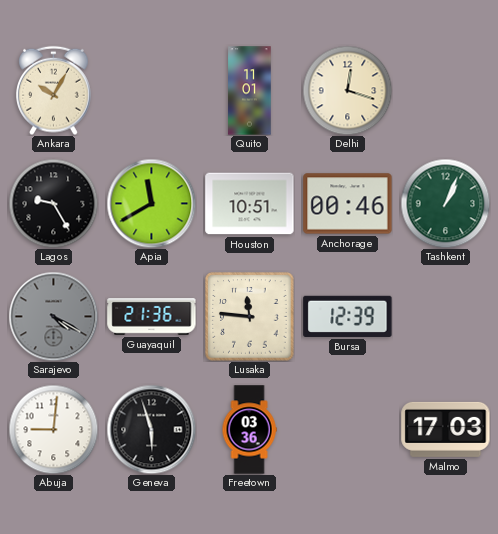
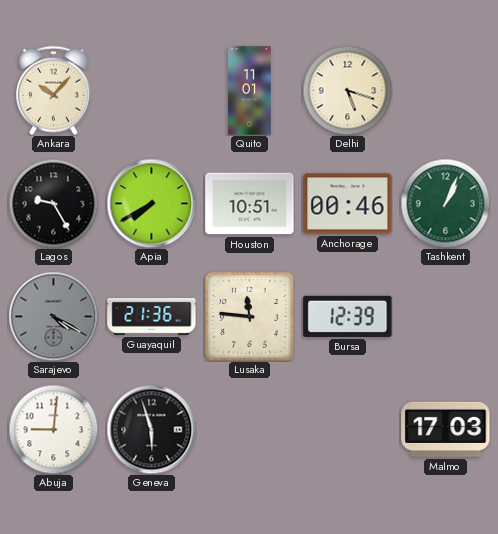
Ankara: 10:05 -> 10:07 (54, 90)
Delhi: 12:18 -> 5:18 (347, 90)
Apia: 11:40 -> 7:40 (151, 203)
Freetown: 03:36 -> none (249, 430)
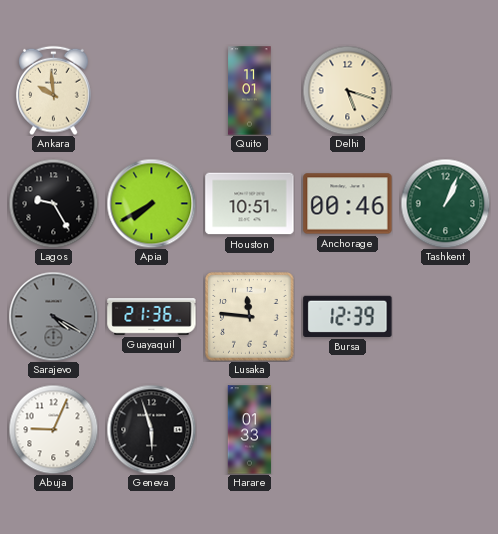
Ankara: 10:07 -> 9:59 (54, 90)
Abuja: 9:01 -> 9:04 (53, 429)
Harare: none -> 01:33 (250, 430)
Malmo: 17:03 -> none (446, 429)
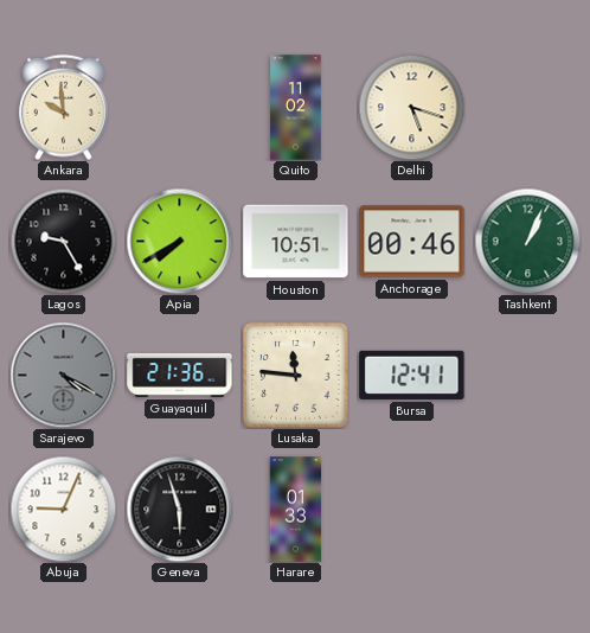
Quito: 11:01 -> 11:02 (296, 108)
Bursa: 12:39 -> 12:41 (412, 375)
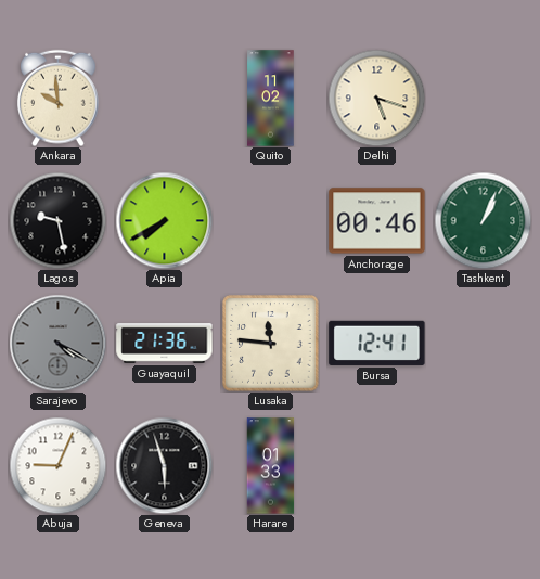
Lagos: 9:25 -> 9:28 (57, 220)
Houston: 10:51 -> none (296, 242)
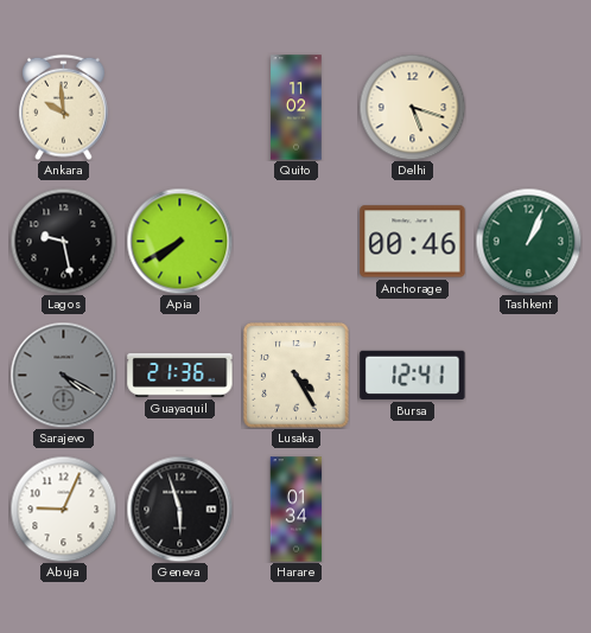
Lusaka: 11:46 -> 4:25 (297, 376)
Harare: 01:33 -> 01:34 (297, 510)
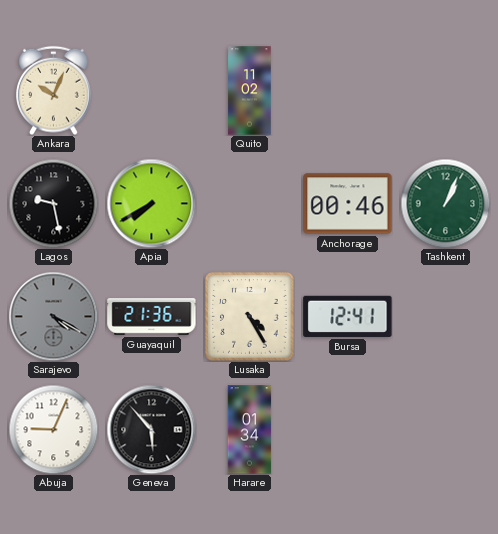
Ankara: 9:59 -> 10:04 (54, 90)
Delhi: 5:18 -> none (412, 107)
Geneva: 5:57 -> 5:53 (151, 429)
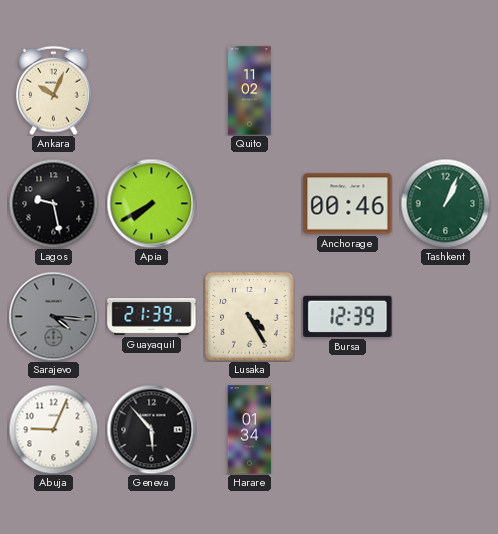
Sarajevo: 4:20 -> 4:16 (53, 316)
Guayaquil: 21:36 -> 21:39 (152, 317)
Bursa: 12:41 -> 12:39 (348, 316)
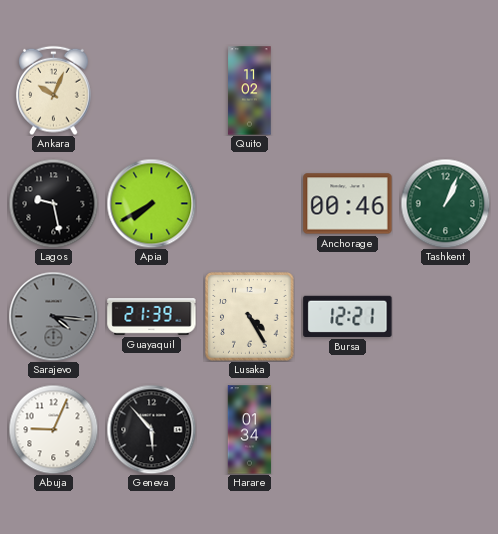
Bursa: 12:39 -> 12:21 (348, 316)
